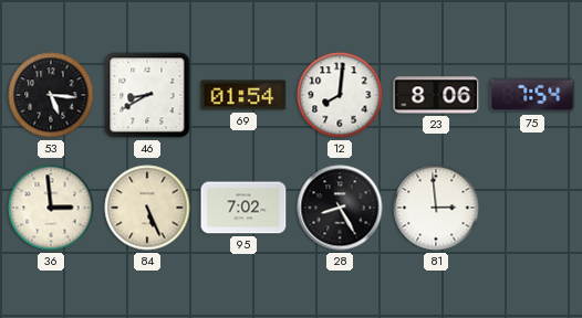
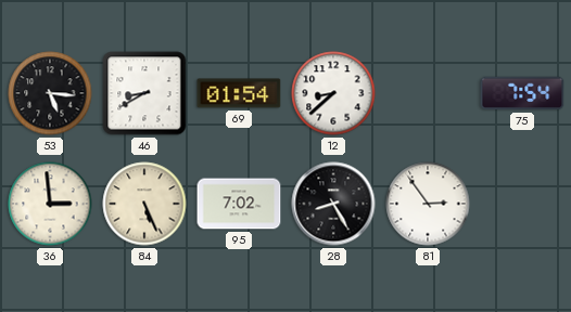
12: 8:01 -> 8:38 (333, 93)
23: 8:06 -> none (436, 95)
81: 2:59 -> 2:54 (428, 204)
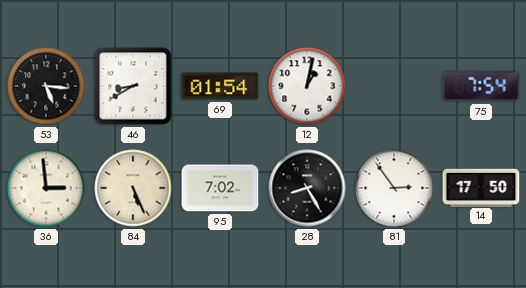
12: 8:38 -> 1:02 (307, 86)
14: none -> 17:50 (481, 187)
